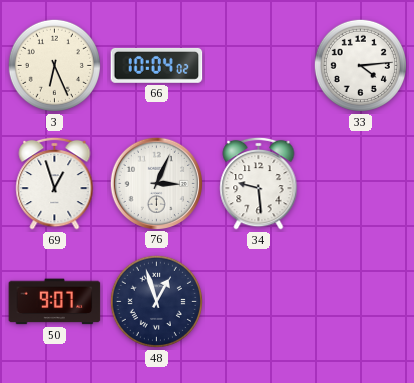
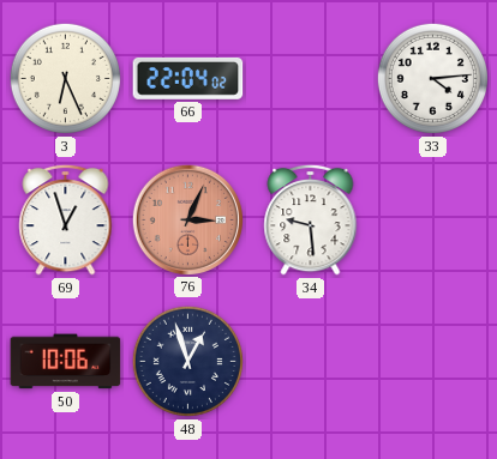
66: 10:04 -> 22:04 (188, 78)
76 dial: white -> salmon (187, 219)
50: 9:07 -> 10:06 (66, 362)
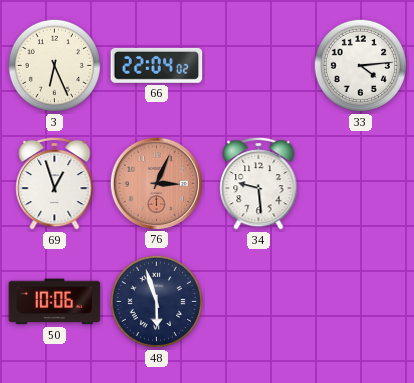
48: 12:57 -> 5:57 (156, 301)
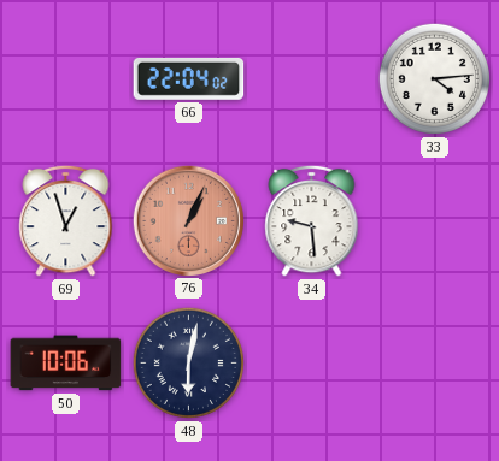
3: 6:26 -> none (54, 65)
76: 3:04 -> 1:04 (188, 220)
48: 5:57 -> 6:02 (188, 362)
